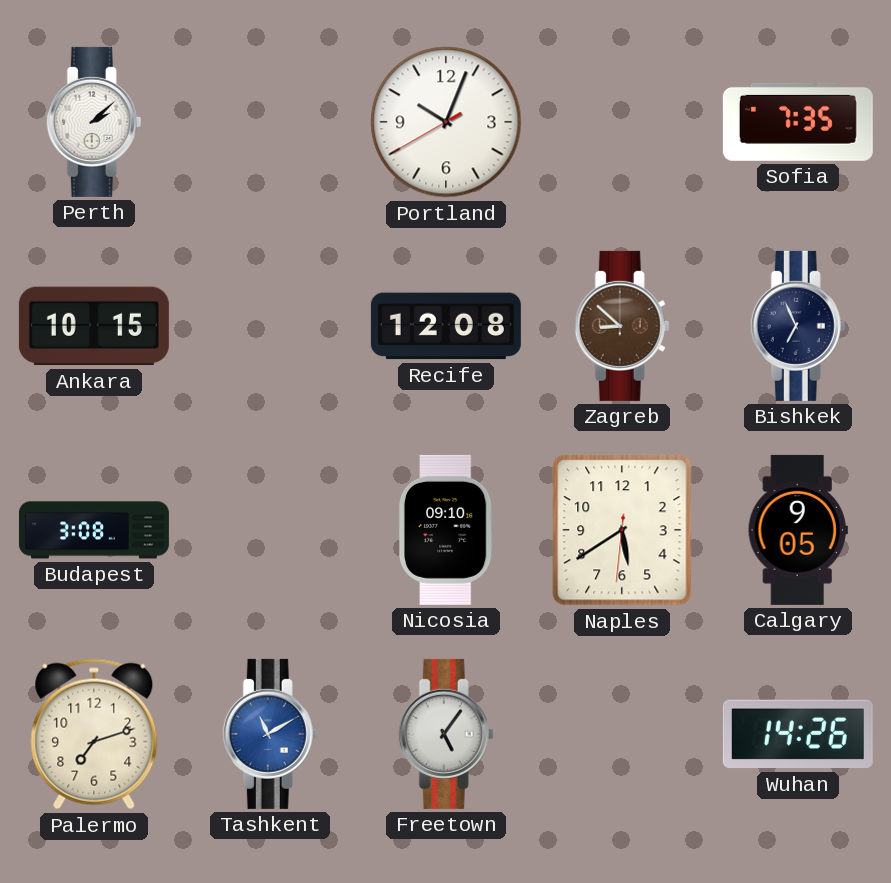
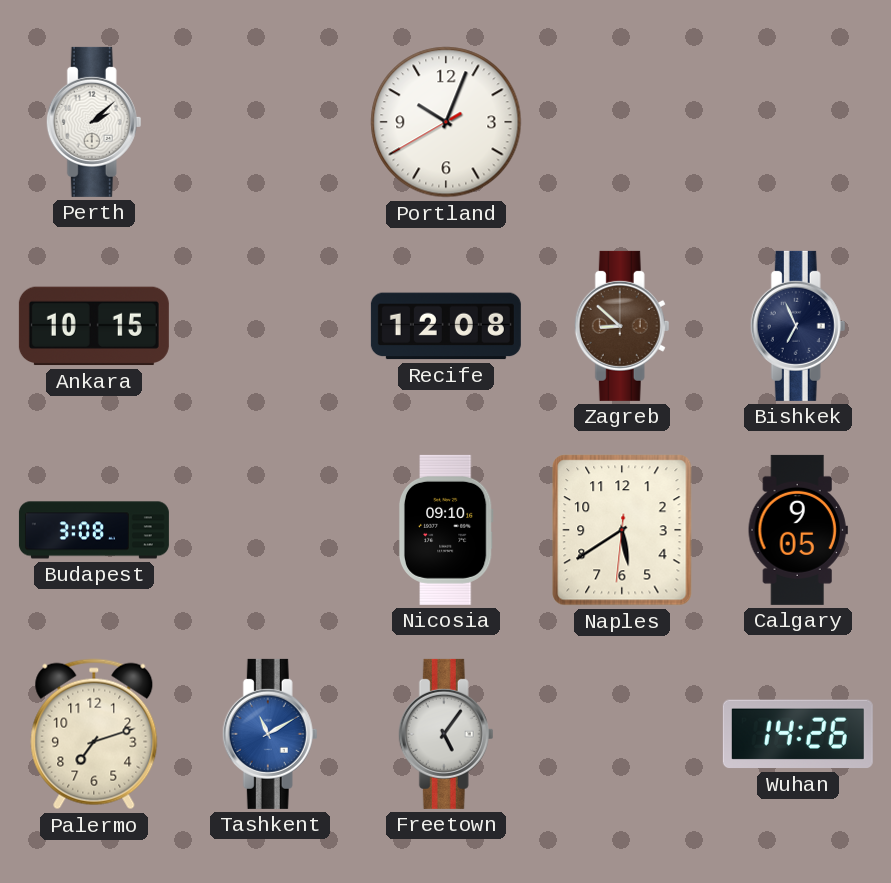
Sofia: 7:35 -> none (798, 122)
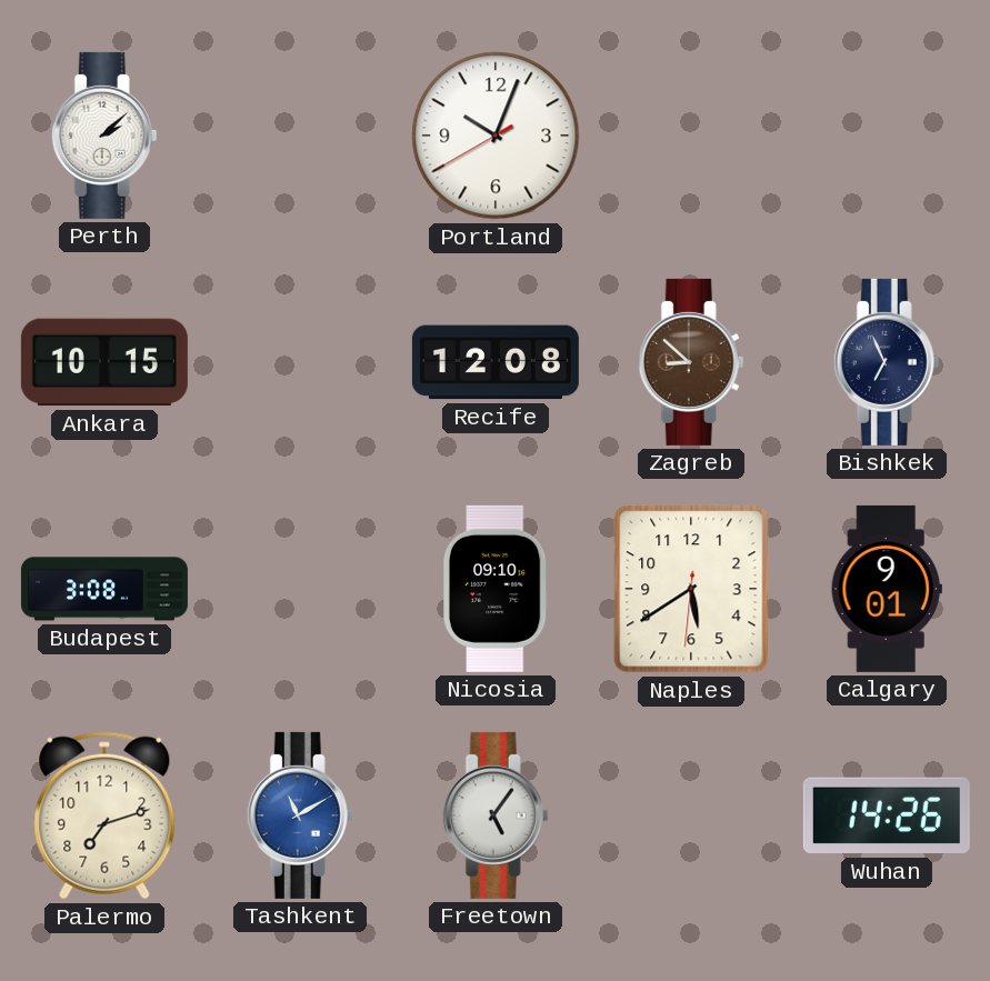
Calgary: 9:05 -> 9:01 (887, 589)
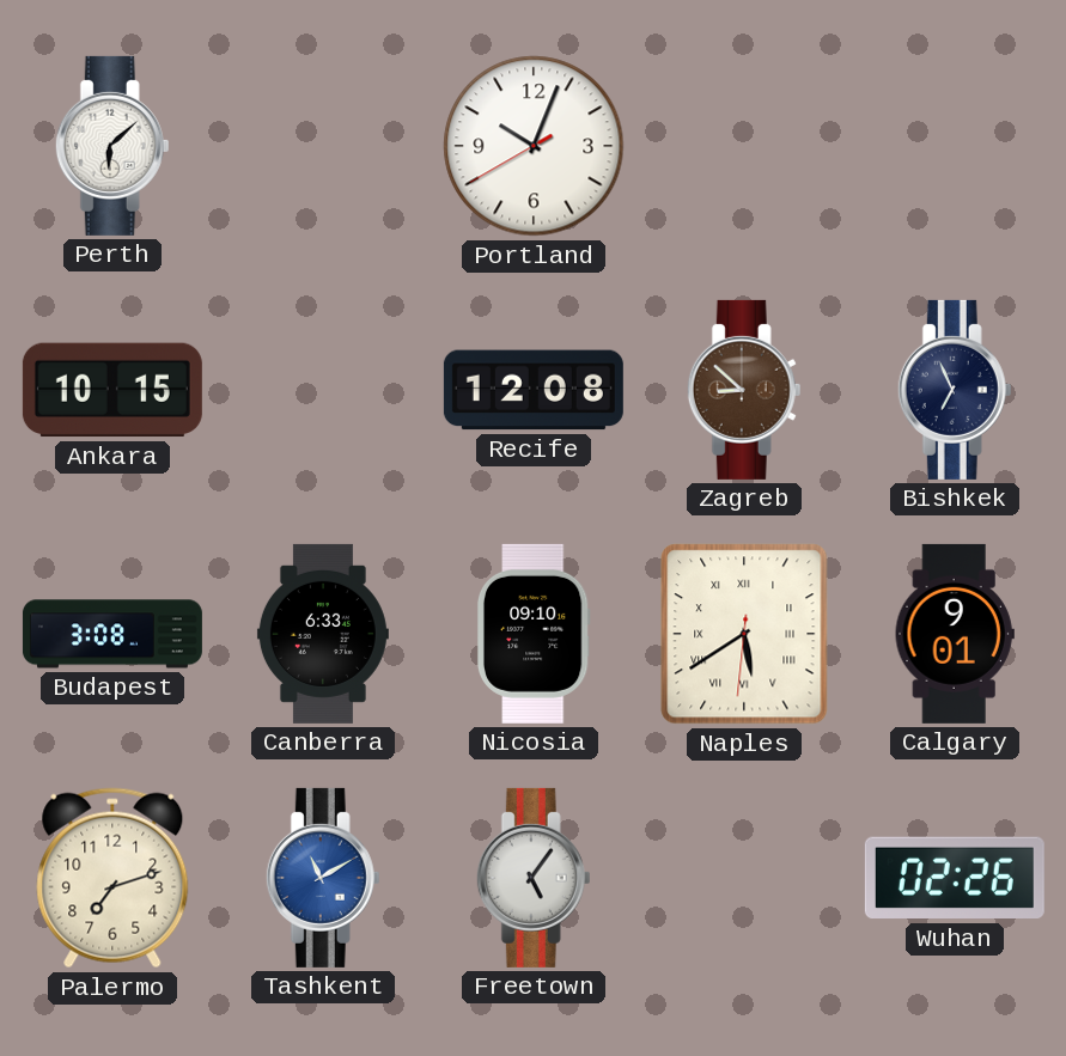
Perth: 2:08 -> 6:08 (112, 146)
Canberra: none -> 6:33 (323, 634)
Naples numerals: Arabic -> Roman (744, 634)
Wuhan: 14:26 -> 02:26 (955, 878)
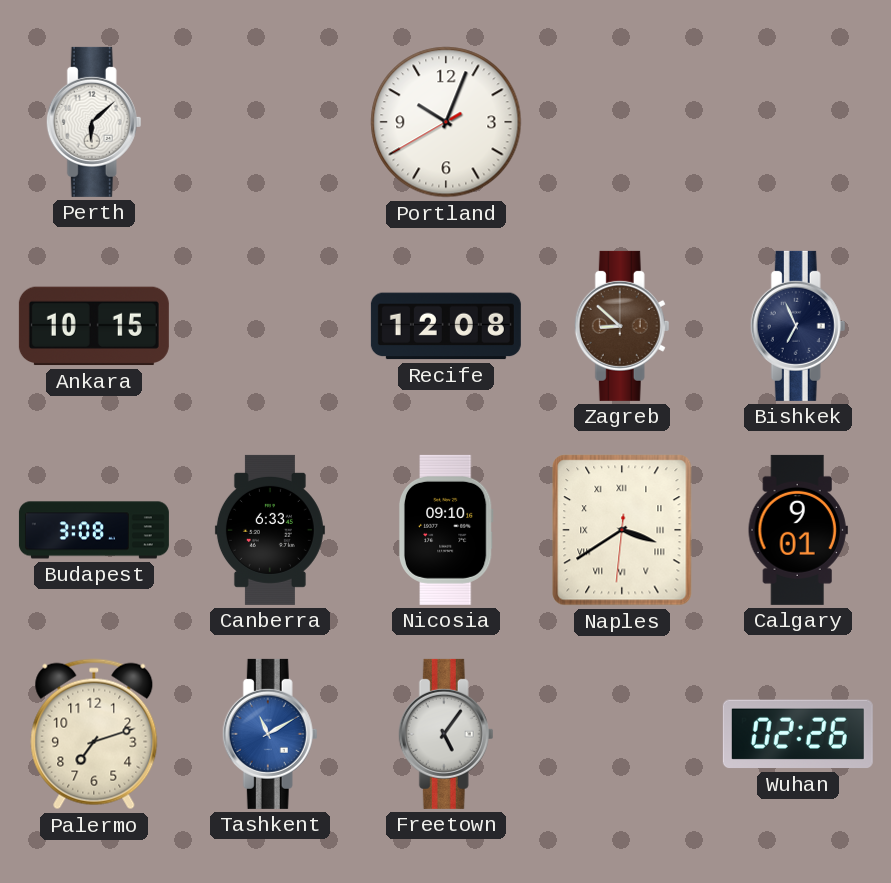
Naples: 5:39 -> 3:39 (622, 530)
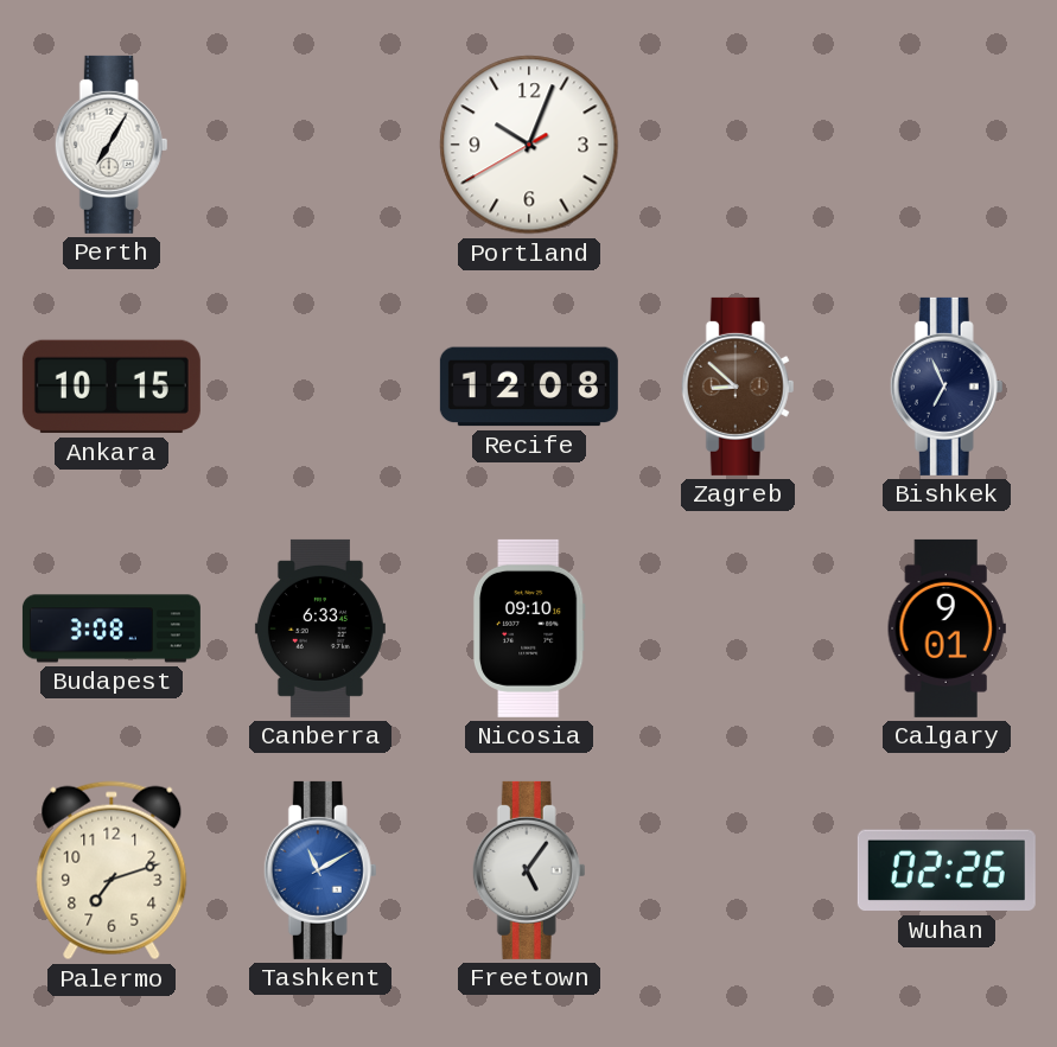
Perth: 6:08 -> 7:05 (112, 145)
Naples: 3:39 -> none (622, 530)
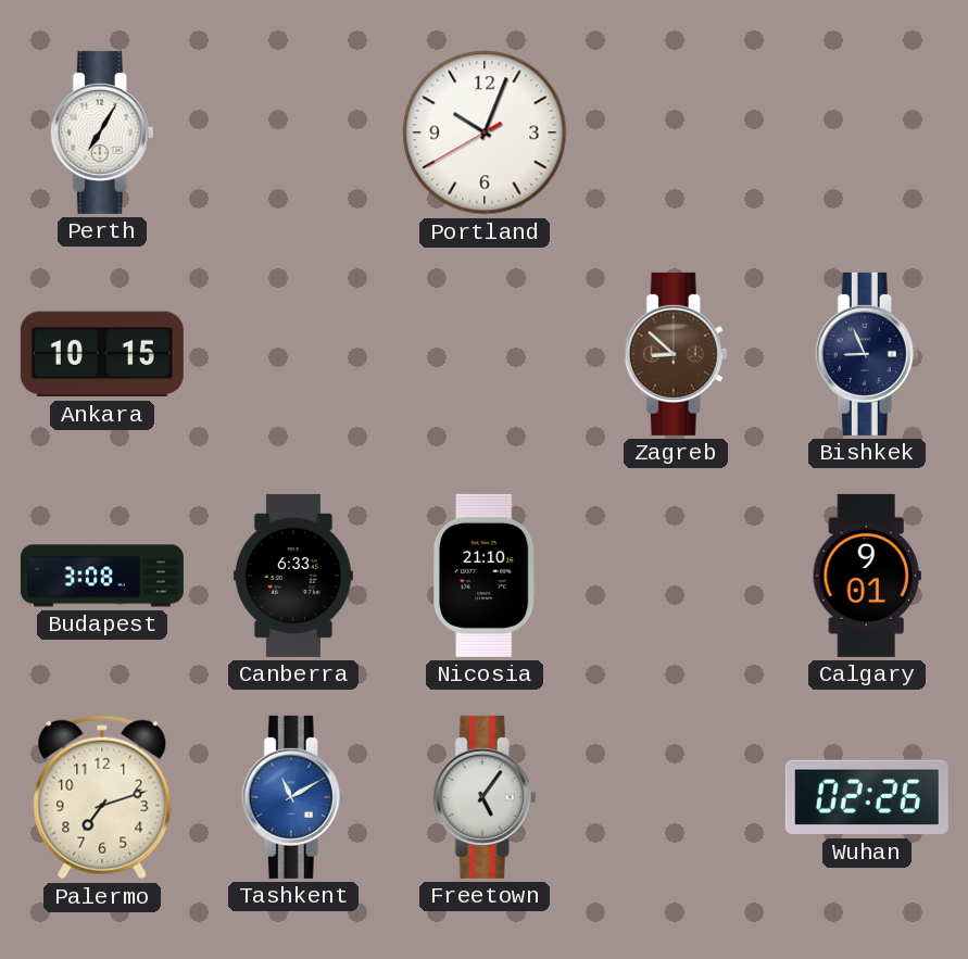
Recife: 12:08 -> none (529, 387)
Bishkek: 6:56 -> 8:56 (867, 354)
Nicosia: 09:10 -> 21:10 (485, 576)
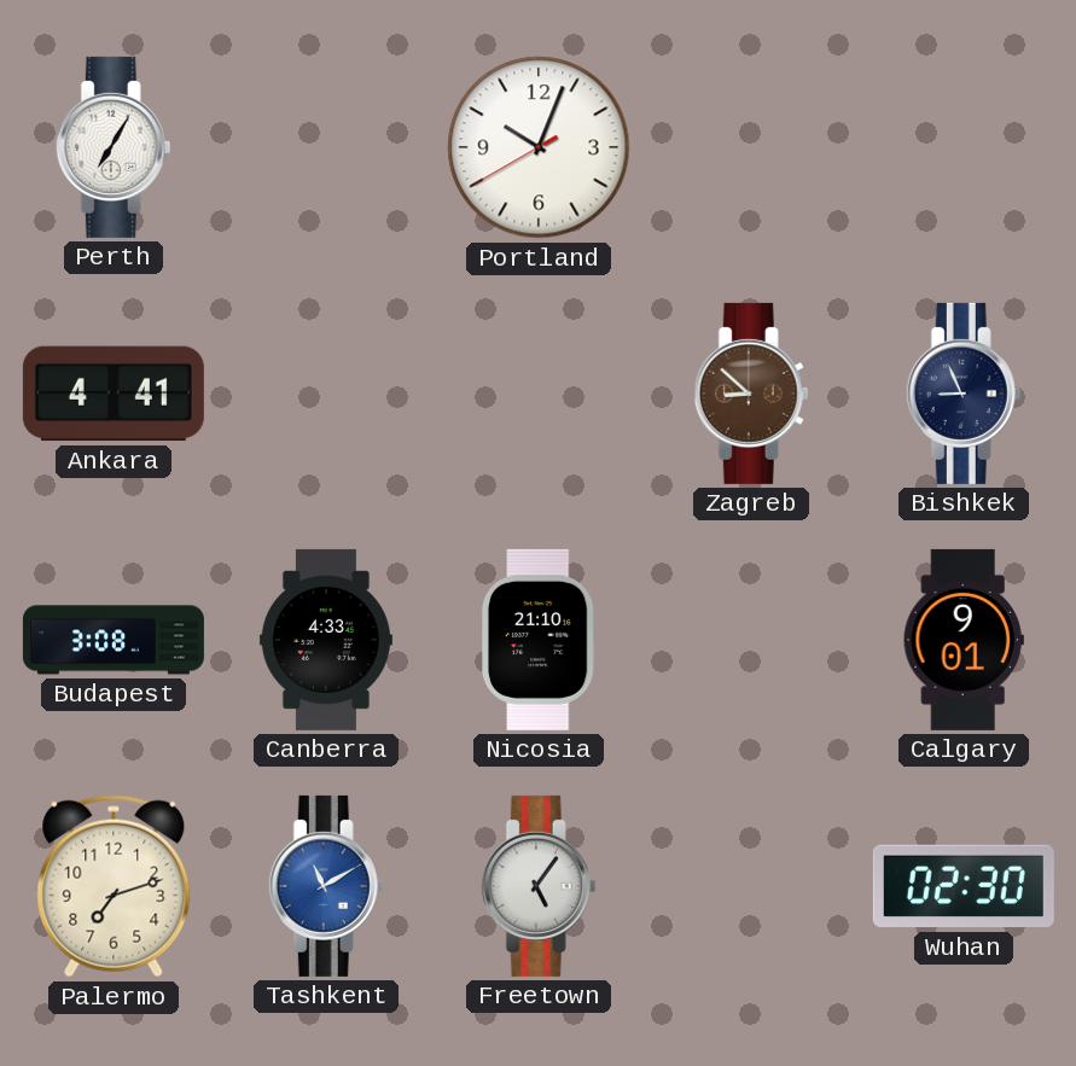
Ankara: 10:15 -> 4:41 (114, 394)
Canberra: 6:33 -> 4:33 (326, 640)
Wuhan: 02:26 -> 02:30 (964, 886)
